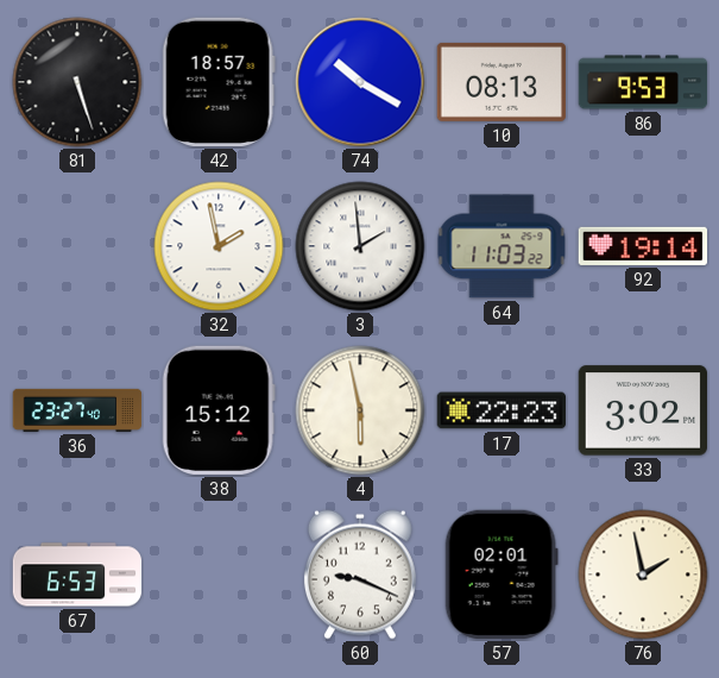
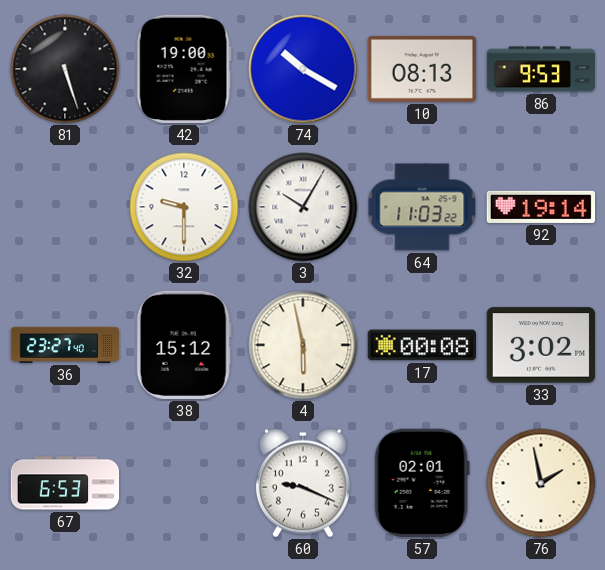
42: 18:57 -> 19:00 (184, 69)
32: 1:58 -> 9:30 (184, 207)
3: 1:59 -> 10:05 (303, 207)
17: 22:23 -> 00:08 (421, 345)
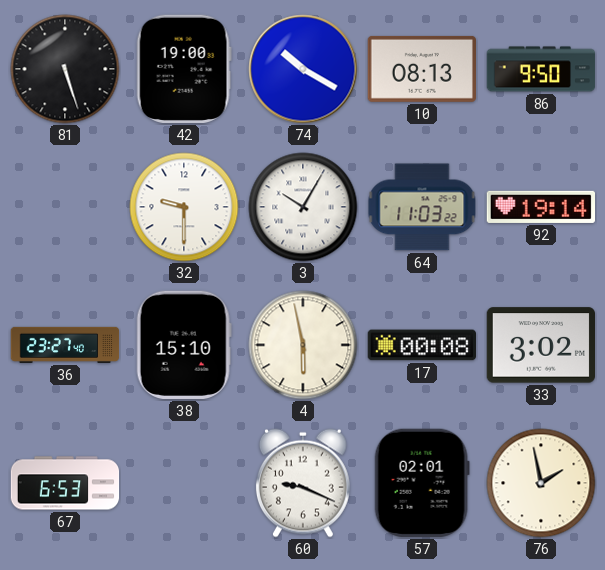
86: 9:53 -> 9:50 (541, 69)
38: 15:12 -> 15:10 (184, 345)
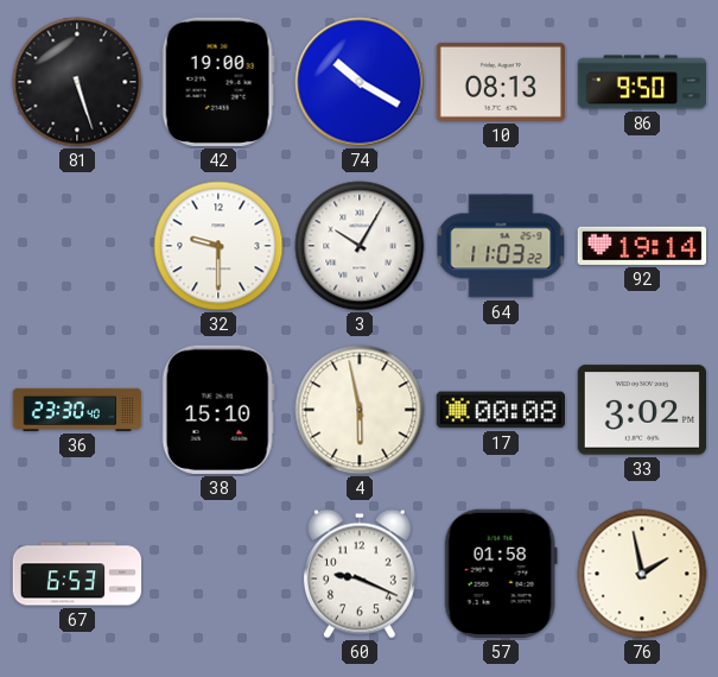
36: 23:27 -> 23:30 (77, 410)
57: 02:01 -> 01:58 (501, 574)
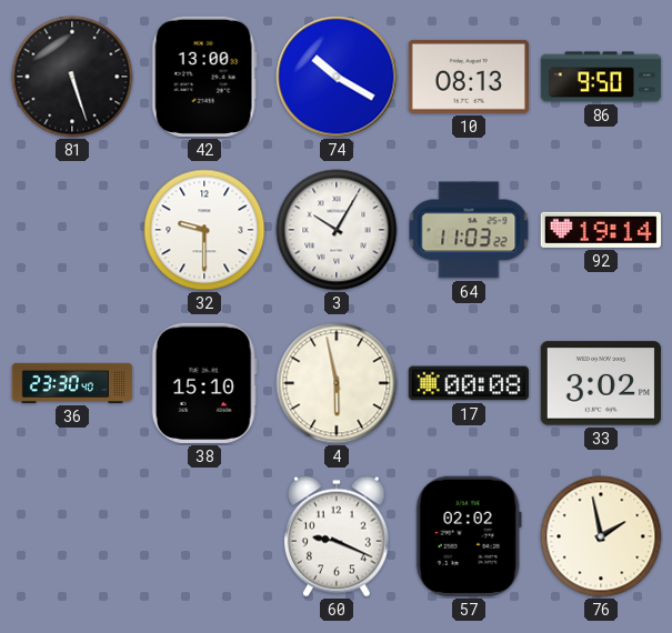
42: 19:00 -> 13:00 (204, 77)
67: 6:53 -> none (77, 574)
57: 01:58 -> 02:02 (469, 536)
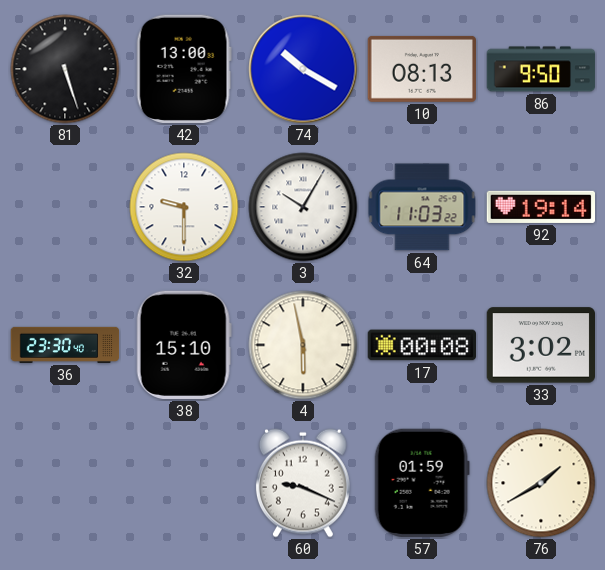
57: 02:02 -> 01:59 (422, 483)
76: 1:58 -> 1:40 (541, 483)
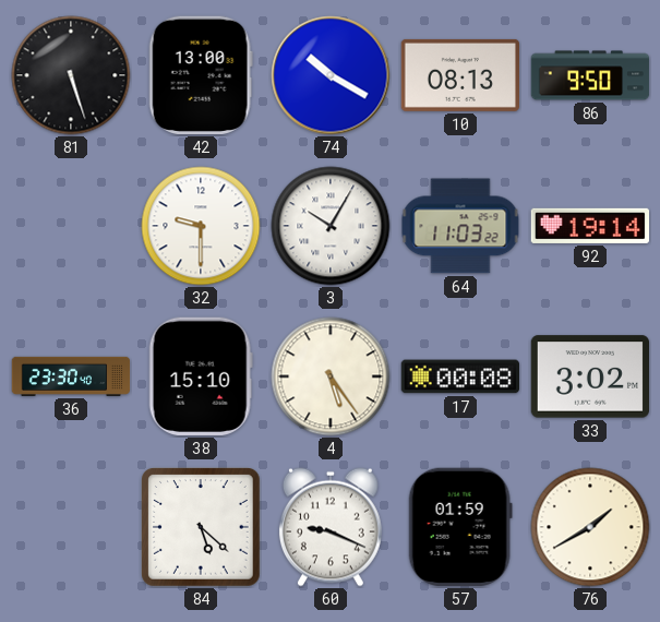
4: 5:58 -> 5:24 (331, 376)
84: none -> 5:22 (201, 527)
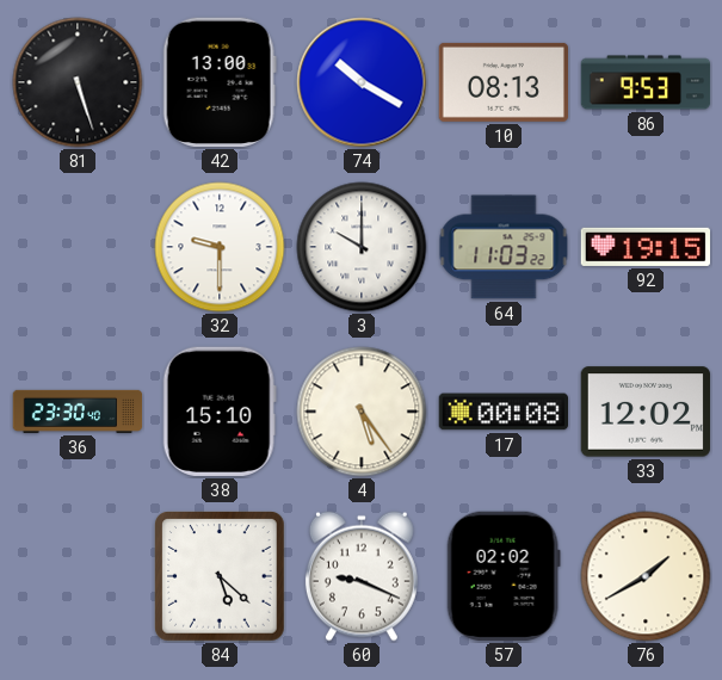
86: 9:50 -> 9:53 (646, 82)
3: 10:05 -> 10:00 (362, 247)
92: 19:14 -> 19:15 (644, 247)
33: 3:02 -> 12:02 (644, 412)
57: 01:59 -> 02:02 (504, 576)
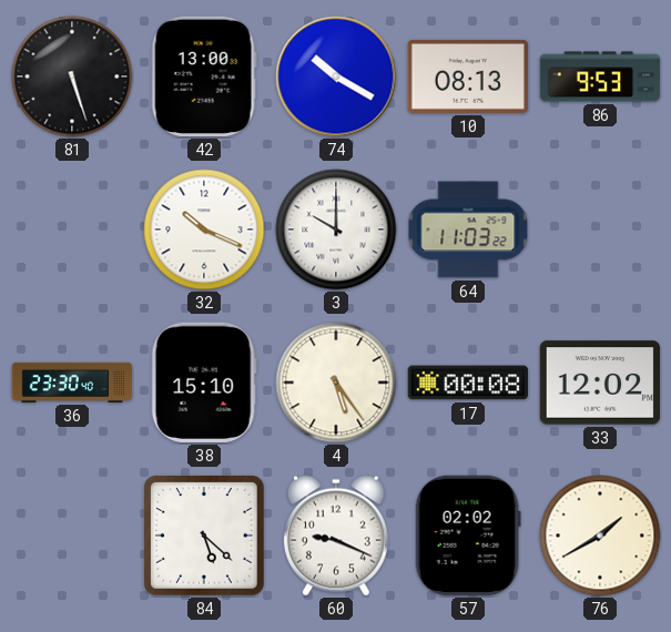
32: 9:30 -> 10:19 (204, 230)
92: 19:15 -> none (644, 247)
